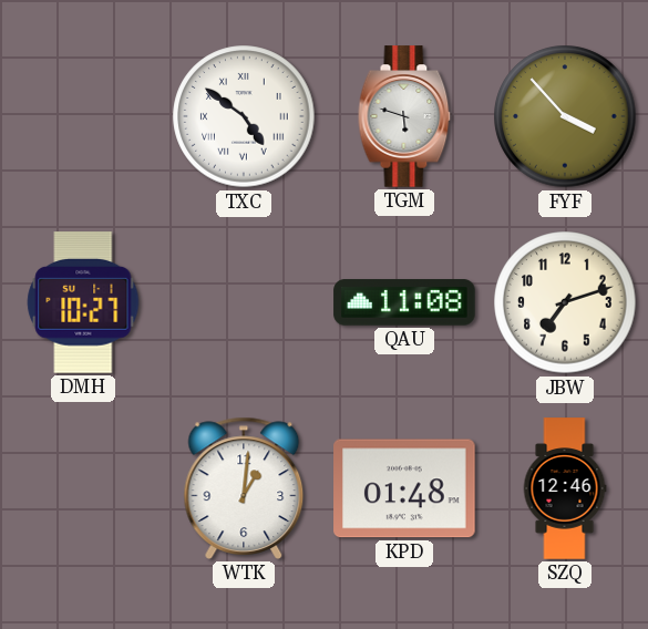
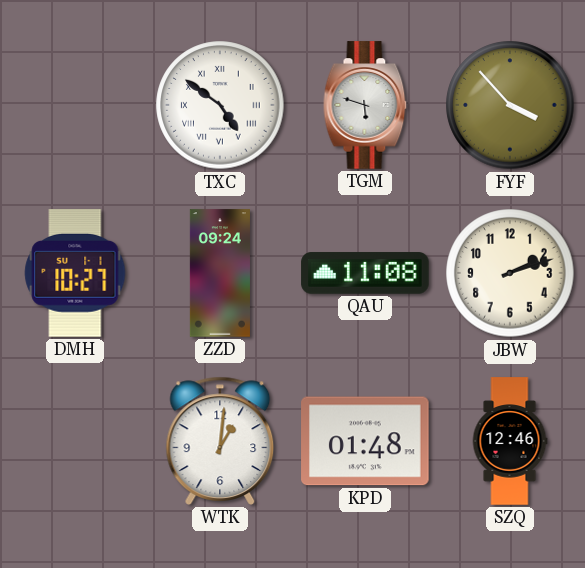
ZZD: none -> 09:24 (220, 273)
JBW: 7:12 -> 2:12 (510, 273)
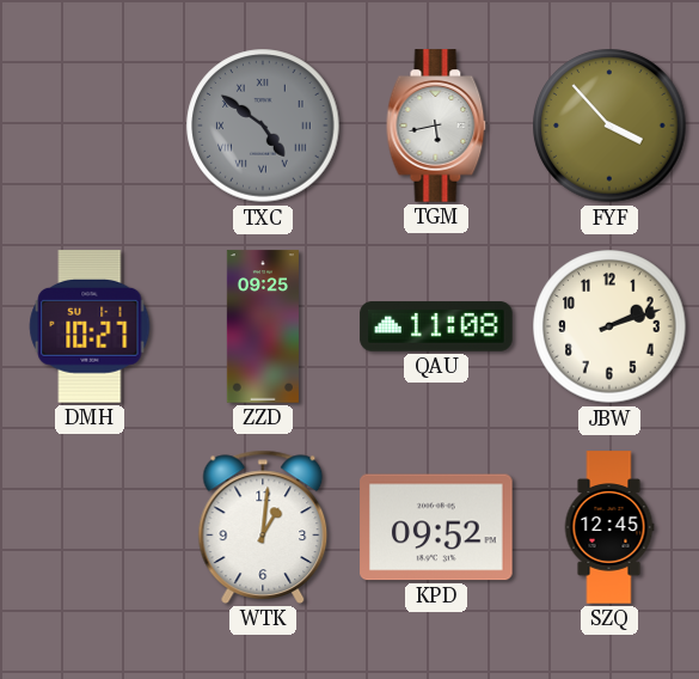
TXC dial: white -> grey (263, 126)
TGM: 5:48 -> 5:43 (436, 126)
ZZD: 09:24 -> 09:25 (263, 326)
KPD: 01:48 -> 09:52 (436, 527)
SZQ: 12:46 -> 12:45 (609, 527)
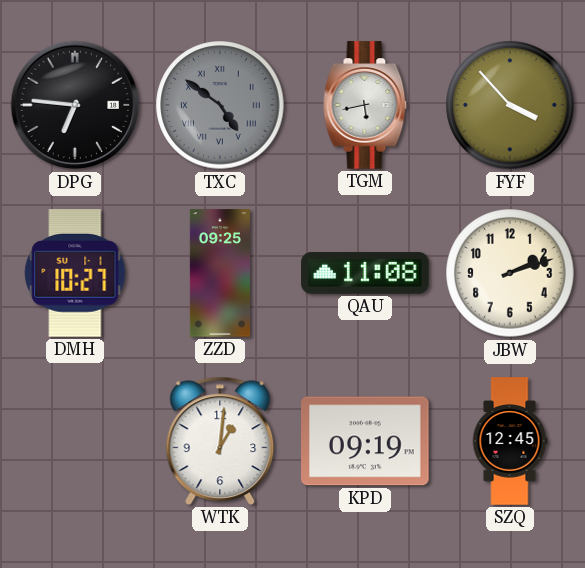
DPG: none -> 6:46 (75, 105)
KPD: 09:52 -> 09:19 (365, 441)
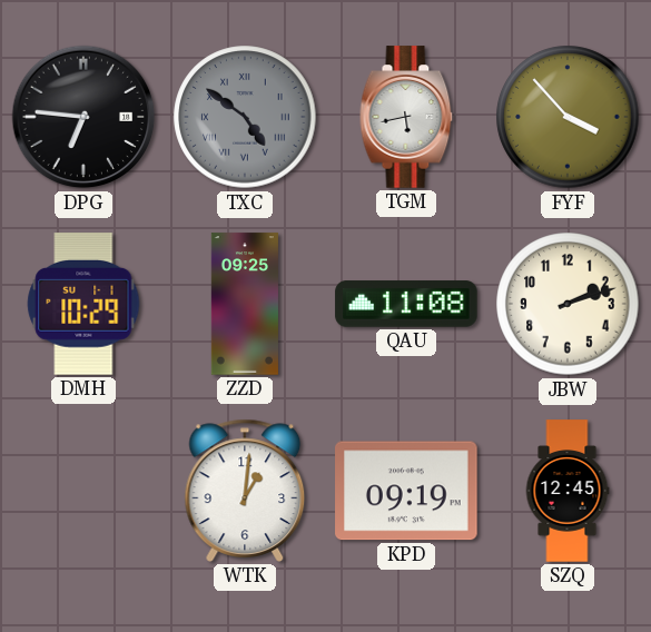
DMH: 10:27 -> 10:29 (83, 304)
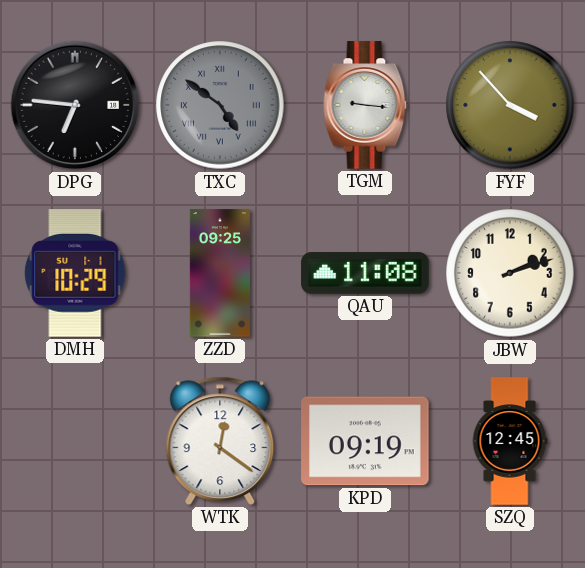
TGM: 5:43 -> 9:16 (365, 105)
WTK: 1:01 -> 12:21 (220, 441)
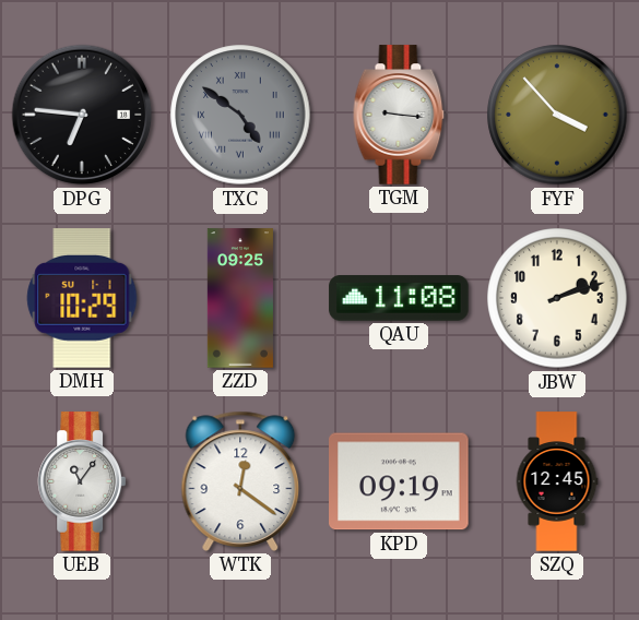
UEB: none -> 11:06 (81, 481)
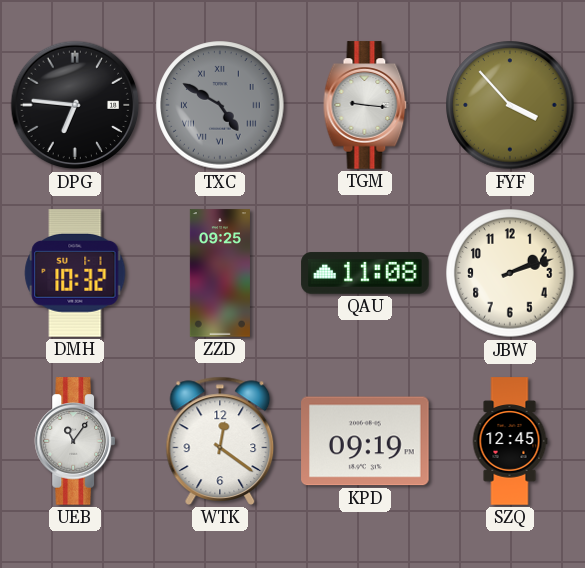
TXC: 4:51 -> 4:50 (220, 105)
DMH: 10:29 -> 10:32 (75, 273)
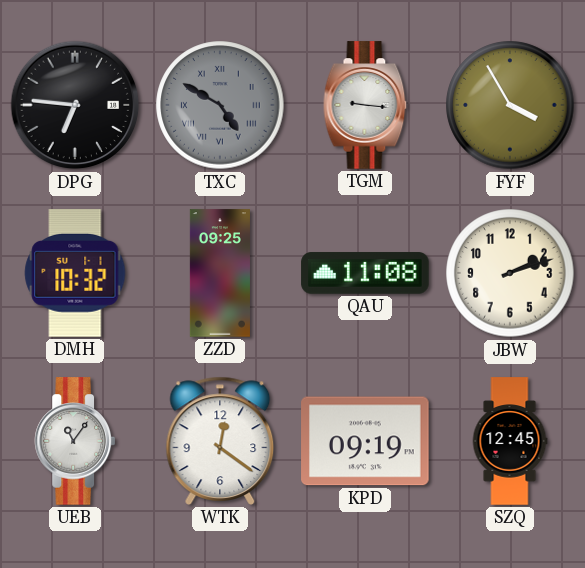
FYF: 3:53 -> 3:55 (510, 105)
